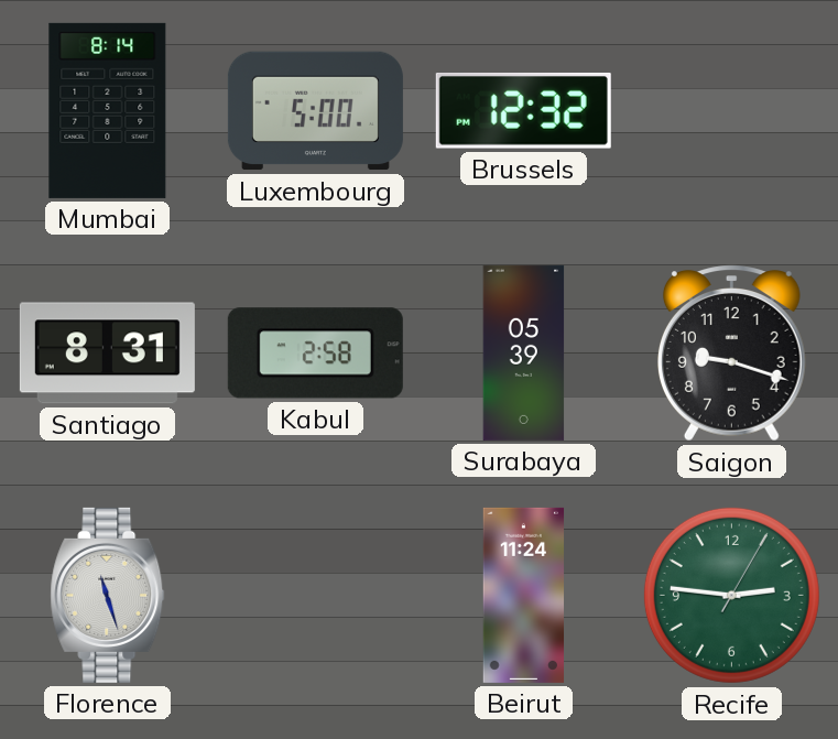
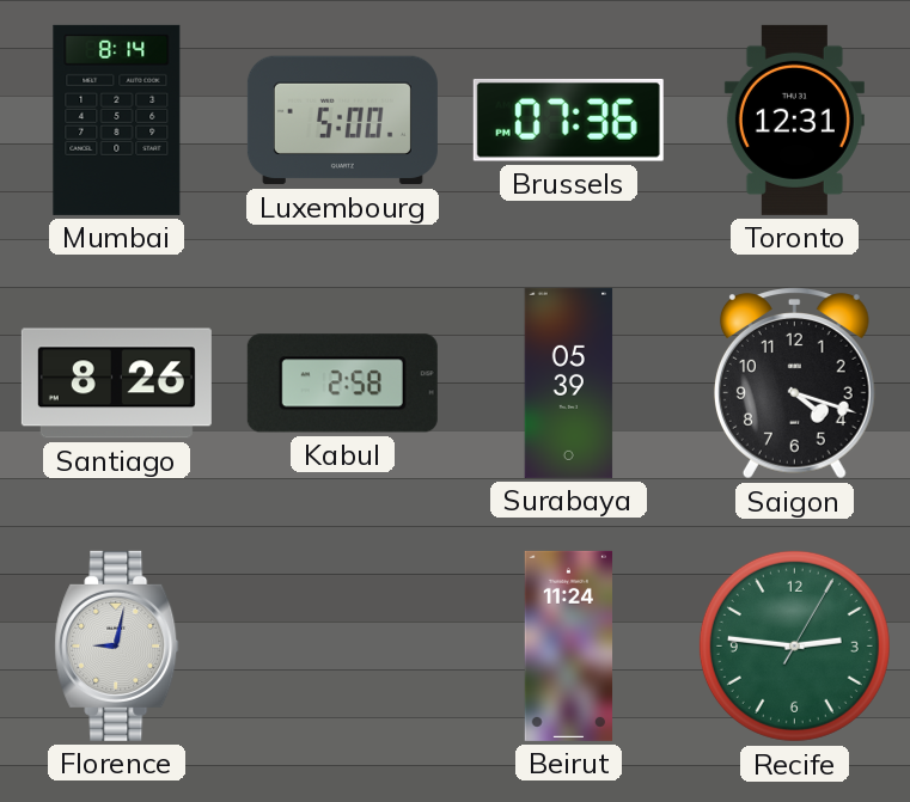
Brussels: 12:32 -> 07:36 (568, 120)
Toronto: none -> 12:31 (794, 120)
Santiago: 8:31 -> 8:26 (116, 384)
Saigon: 9:18 -> 4:18 (794, 384)
Florence: 11:27 -> 9:02 (117, 645)
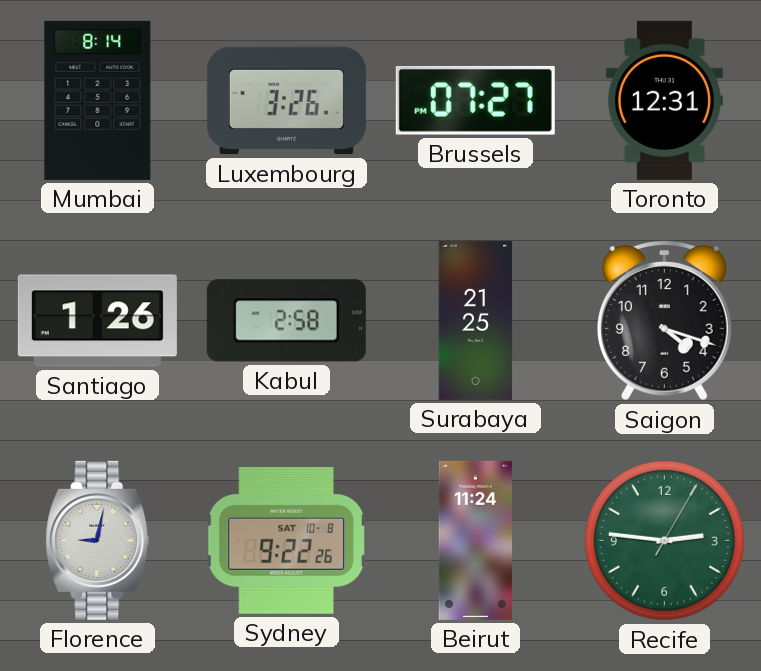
Luxembourg: 5:00 -> 3:26 (286, 101)
Brussels: 07:36 -> 07:27 (475, 100)
Santiago: 8:26 -> 1:26 (97, 321)
Surabaya: 05:39 -> 21:25 (476, 320)
Sydney: none -> 9:22 (286, 540)
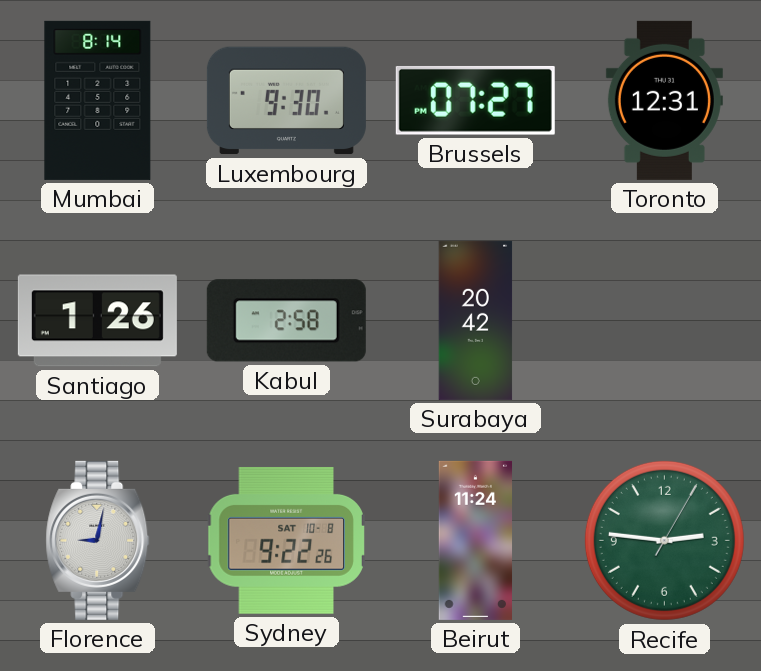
Luxembourg: 3:26 -> 9:30 (286, 101)
Surabaya: 21:25 -> 20:42 (476, 320)
Saigon: 4:18 -> none (664, 321)
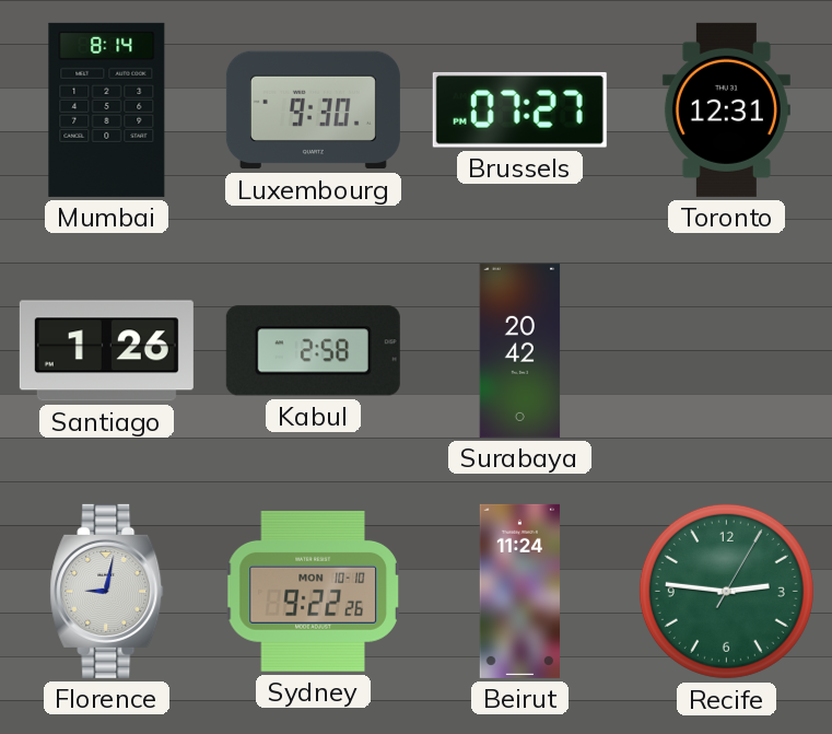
Sydney date: SAT 10-8 -> MON 10-10 (313, 591)
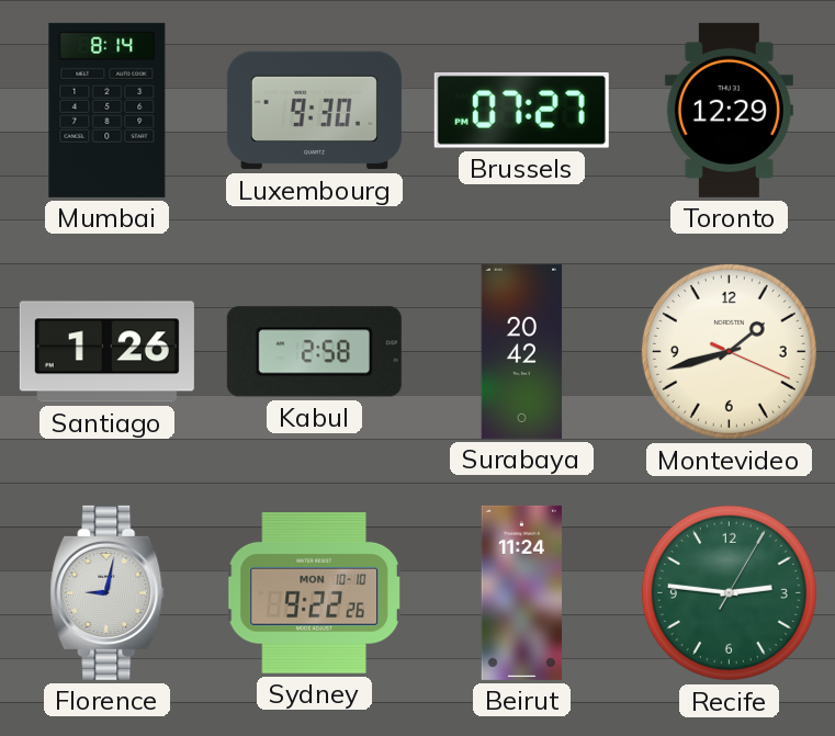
Toronto: 12:31 -> 12:29 (729, 110)
Montevideo: none -> 1:42 (729, 351)
